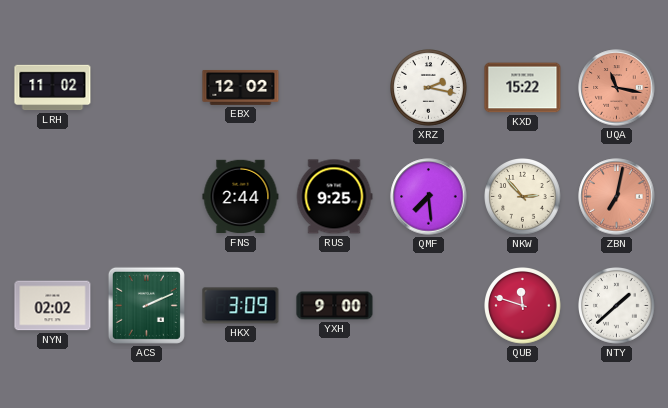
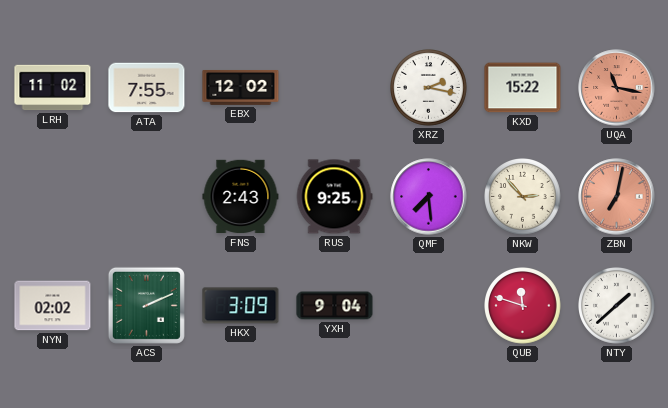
ATA: none -> 7:55 (147, 88)
FNS: 2:44 -> 2:43 (241, 197)
YXH: 9:00 -> 9:04 (335, 306)
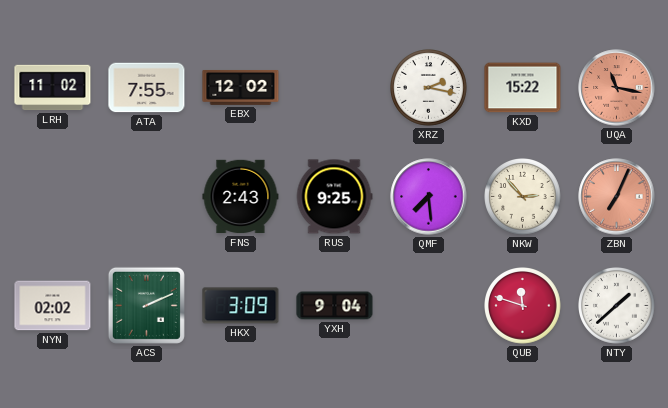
ZBN: 7:02 -> 7:04 (617, 197)
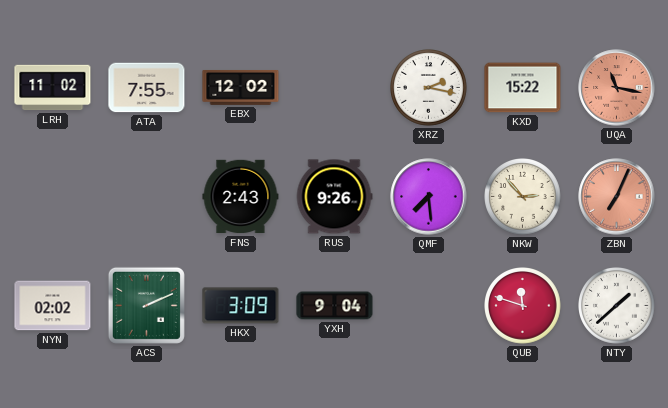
RUS: 9:25 -> 9:26 (334, 197)
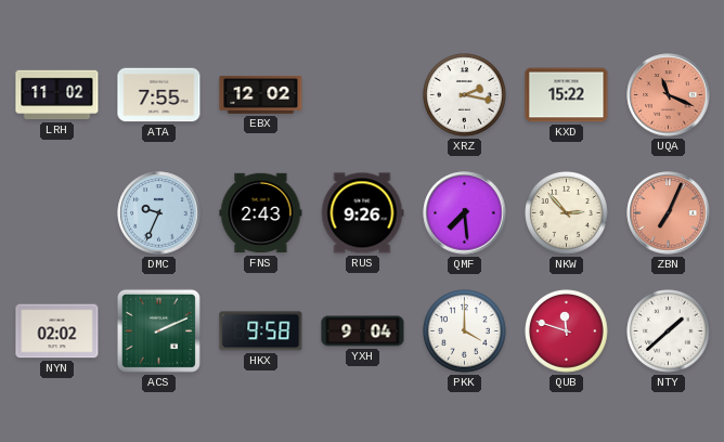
UQA: 11:17 -> 11:19 (669, 95)
DMC: none -> 9:34 (159, 213)
HKX: 3:09 -> 9:58 (261, 331)
PKK: none -> 4:00 (465, 331)
